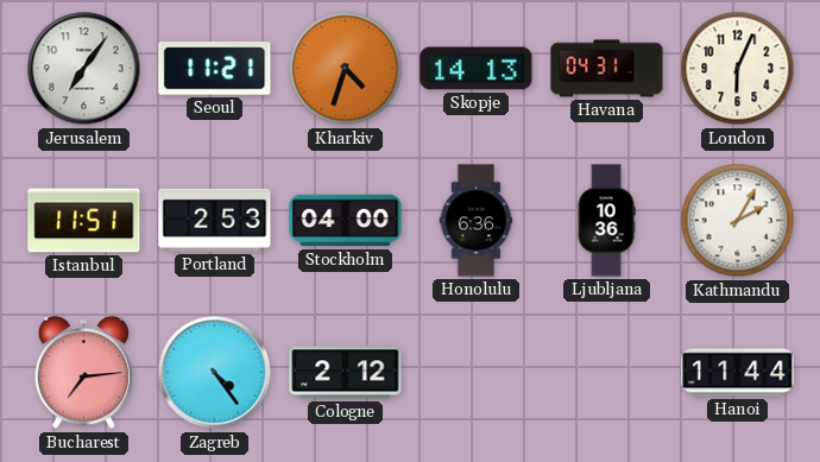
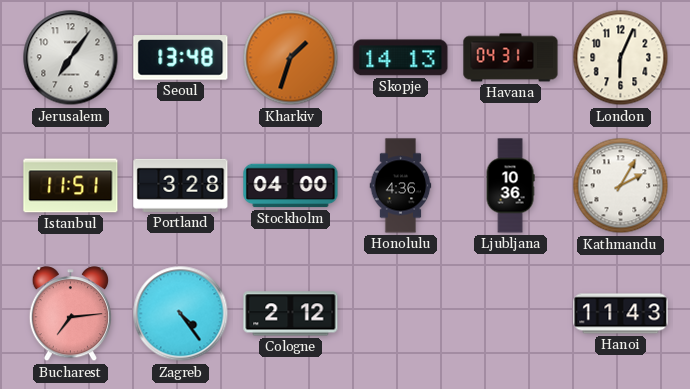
Seoul: 11:21 -> 13:48 (181, 58)
Kharkiv: 4:33 -> 1:33 (291, 58)
Portland: 2:53 -> 3:28 (181, 185)
Honolulu: 6:36 -> 4:36 (401, 186)
Hanoi: 11:44 -> 11:43 (621, 314)
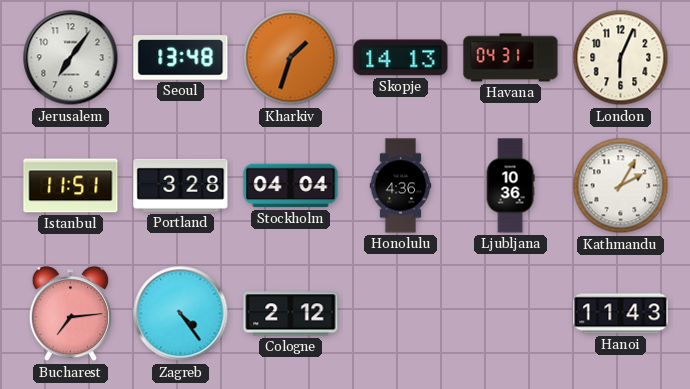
Stockholm: 04:00 -> 04:04 (291, 186)
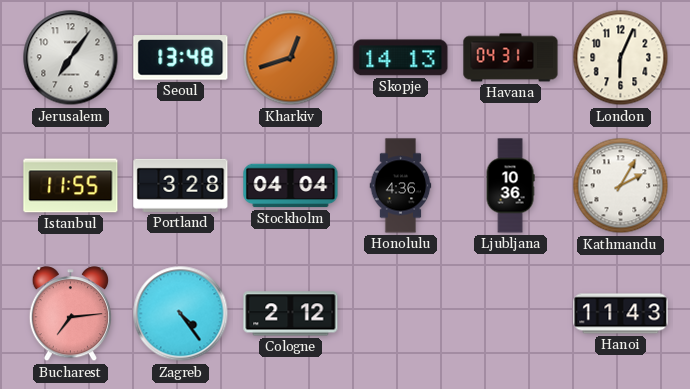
Kharkiv: 1:33 -> 12:42 (291, 58)
Istanbul: 11:51 -> 11:55 (71, 186)
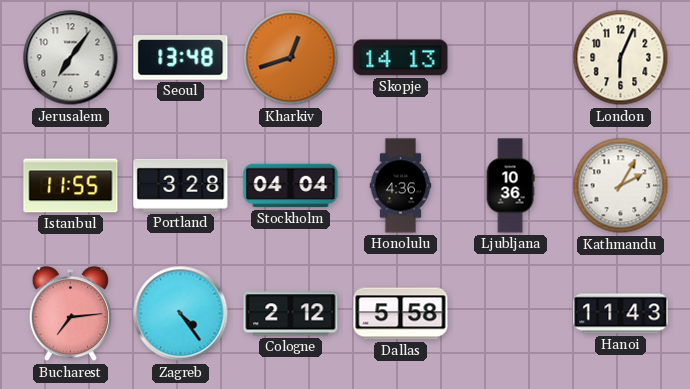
Havana: 04:31 -> none (511, 58)
Dallas: none -> 5:58 (401, 314)
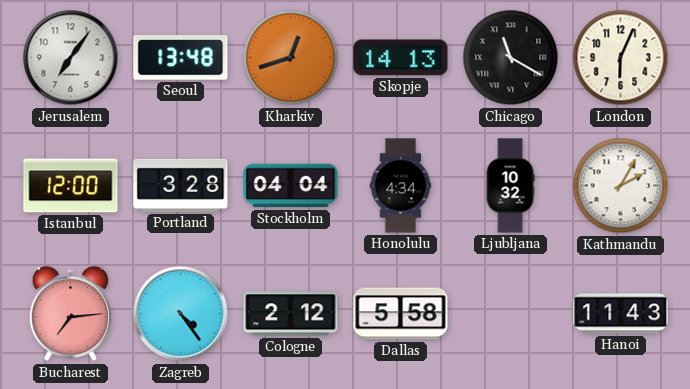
Chicago: none -> 11:20 (511, 58)
Istanbul: 11:55 -> 12:00 (71, 186)
Honolulu: 4:36 -> 4:34 (401, 186)
Ljubljana: 10:36 -> 10:32 (510, 186)
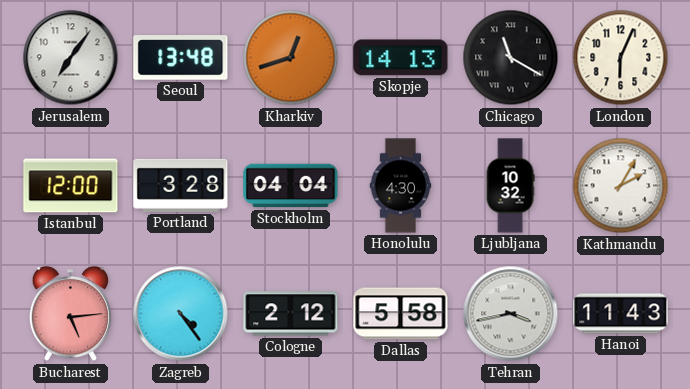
Honolulu: 4:34 -> 4:30 (401, 186)
Bucharest: 7:14 -> 5:14 (70, 314)
Tehran: none -> 3:43 (511, 314)
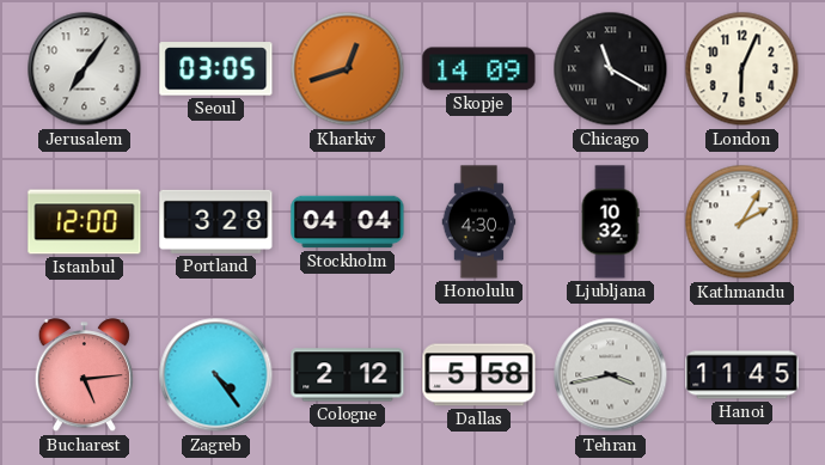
Seoul: 13:48 -> 03:05 (216, 69)
Skopje: 14:13 -> 14:09 (479, 69)
Hanoi: 11:43 -> 11:45 (742, 375)
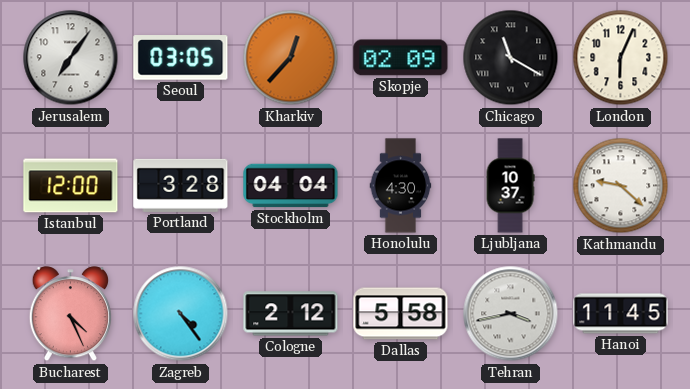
Kharkiv: 12:42 -> 12:37 (291, 58)
Skopje: 14:09 -> 02:09 (401, 58)
Ljubljana: 10:32 -> 10:37 (510, 186)
Kathmandu: 2:05 -> 9:22 (621, 186)
Bucharest: 5:14 -> 4:26 (70, 314)
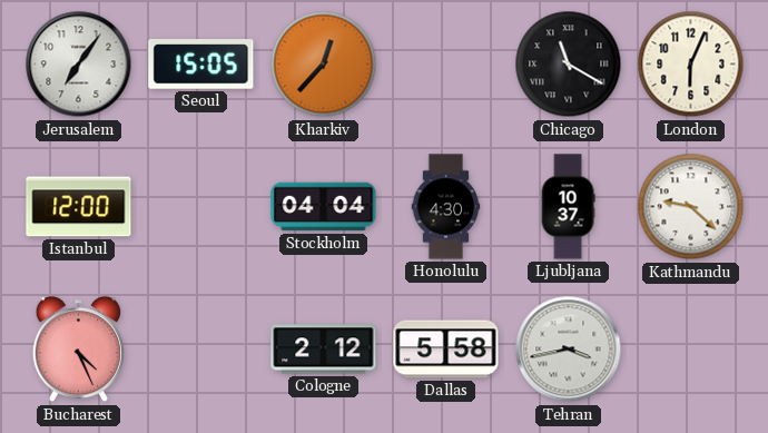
Seoul: 03:05 -> 15:05 (201, 65)
Skopje: 02:09 -> none (401, 58)
Portland: 3:28 -> none (181, 185)
Zagreb: 4:24 -> none (181, 314)
Hanoi: 11:45 -> none (621, 314)
